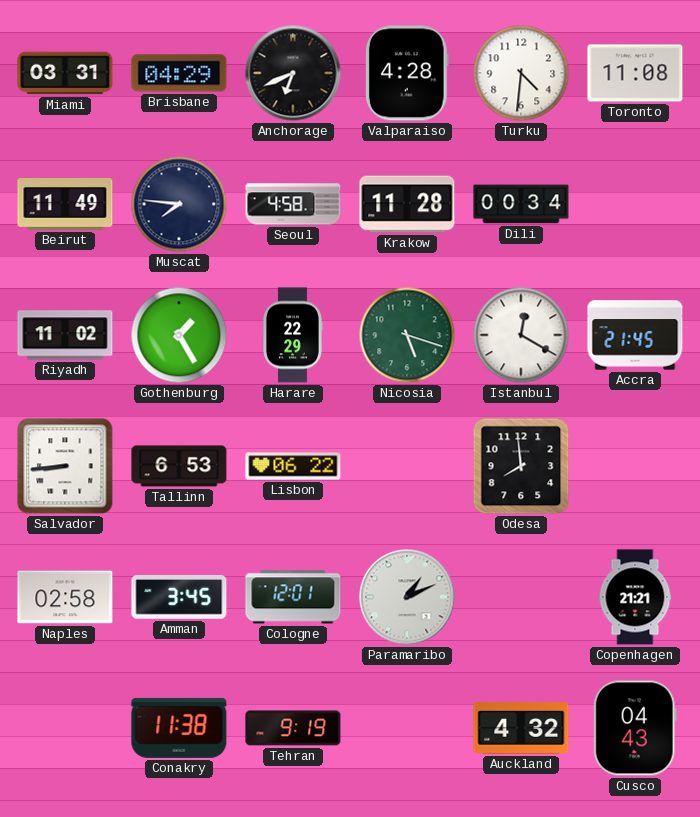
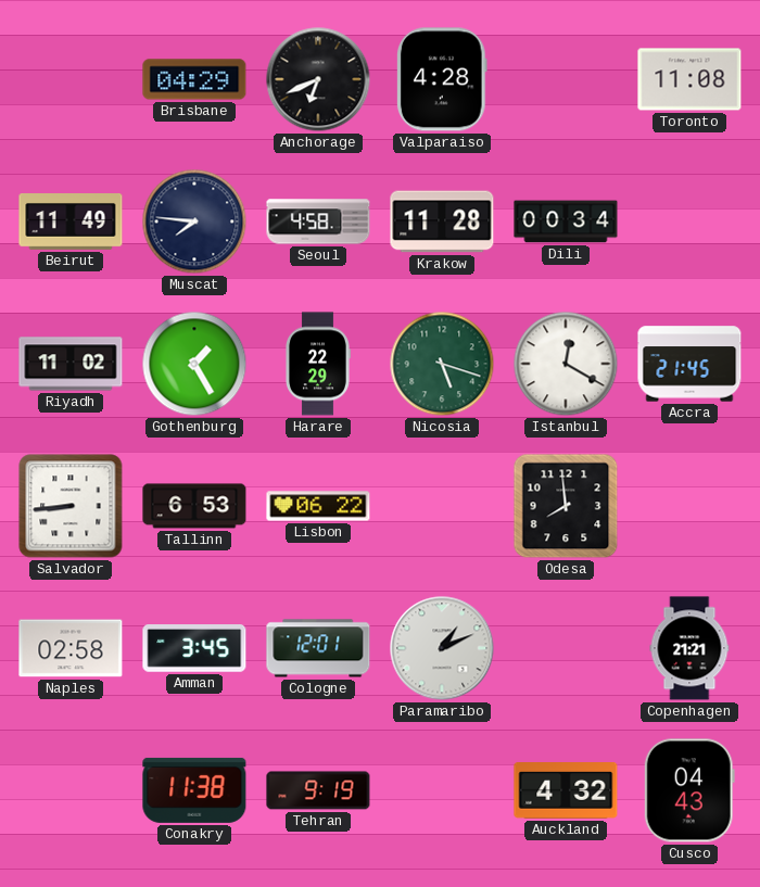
Miami: 03:31 -> none (65, 73)
Turku: 4:31 -> none (521, 73)
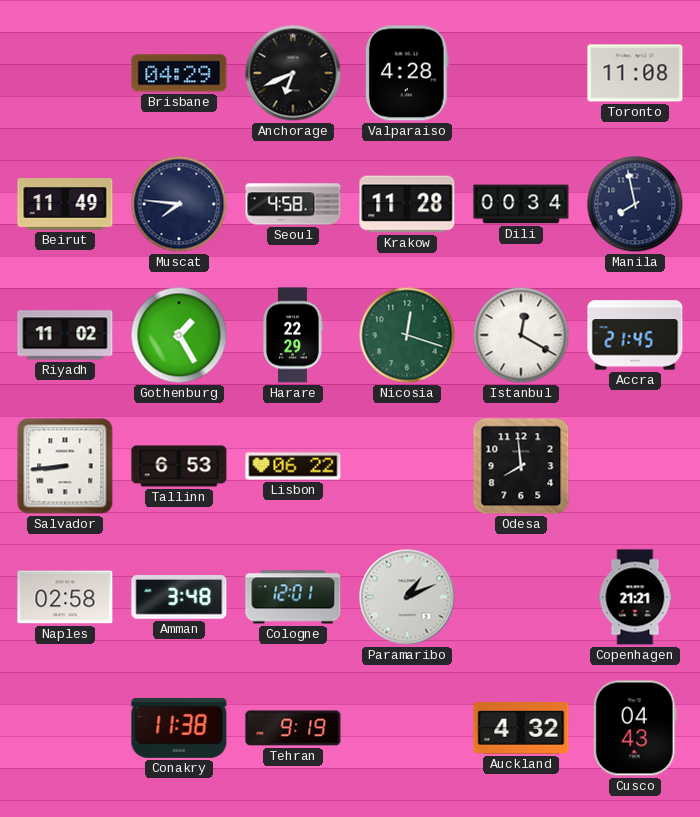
Manila: none -> 7:58 (635, 204)
Nicosia: 5:18 -> 12:18 (407, 335)
Amman: 3:45 -> 3:48 (179, 598)
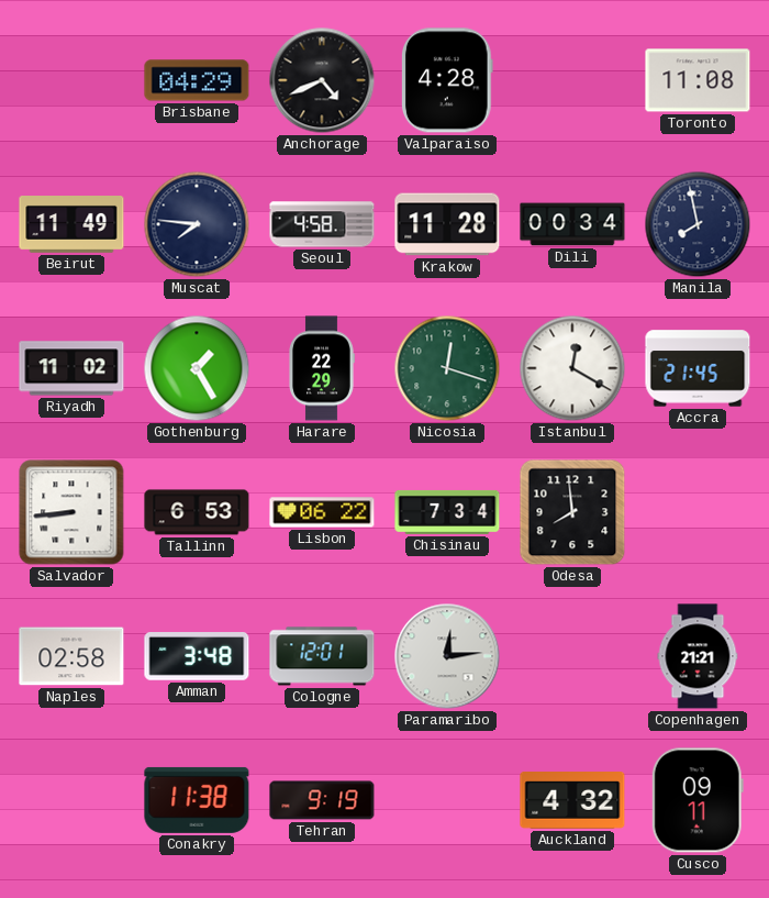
Anchorage: 6:41 -> 4:41 (322, 80)
Chisinau: none -> 7:34 (447, 512)
Paramaribo: 1:11 -> 12:14 (447, 656)
Cusco: 04:43 -> 09:11 (698, 800)
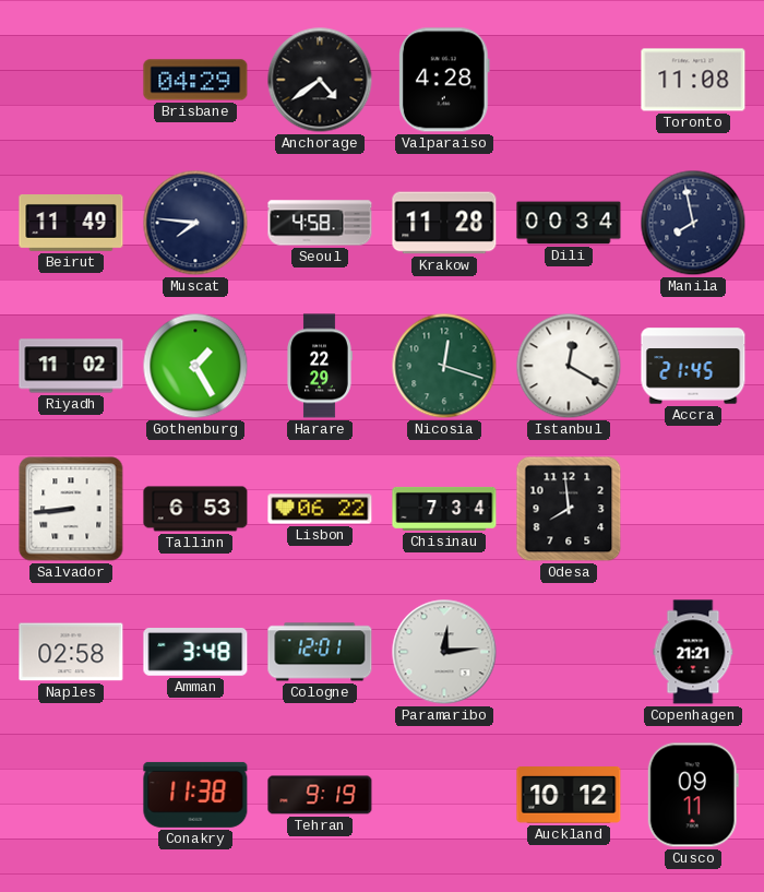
Anchorage: 4:41 -> 4:39 (320, 80)
Auckland: 4:32 -> 10:12 (569, 796)
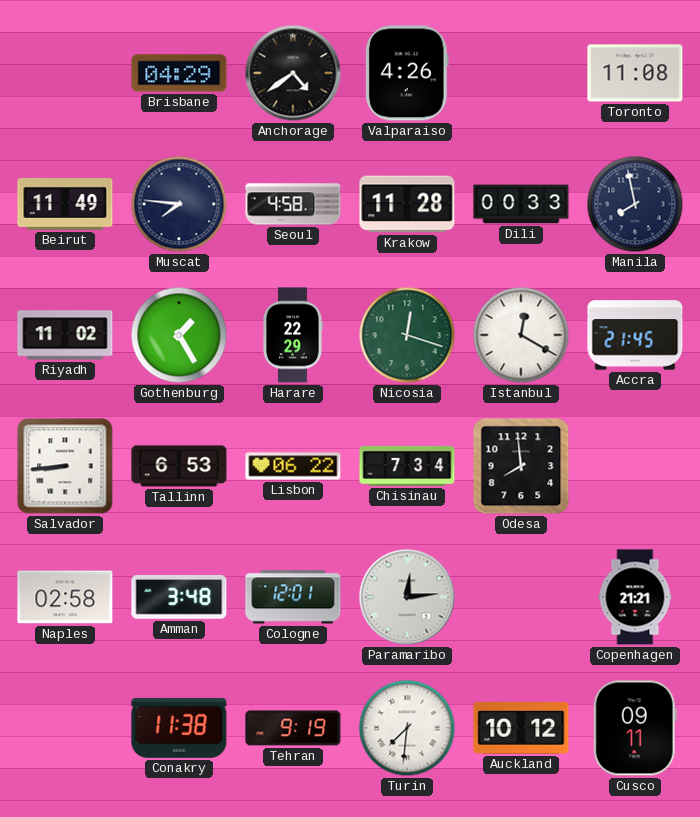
Valparaiso: 4:28 -> 4:26 (407, 73)
Dili: 00:34 -> 00:33 (521, 204)
Turin: none -> 7:31 (407, 728)
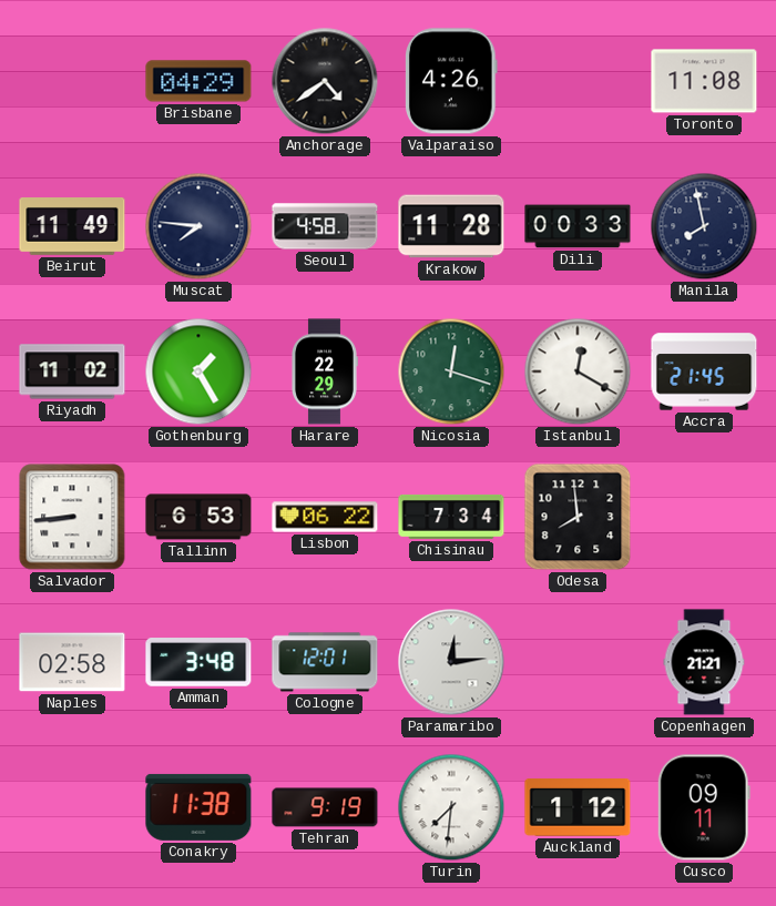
Auckland: 10:12 -> 1:12 (578, 808)
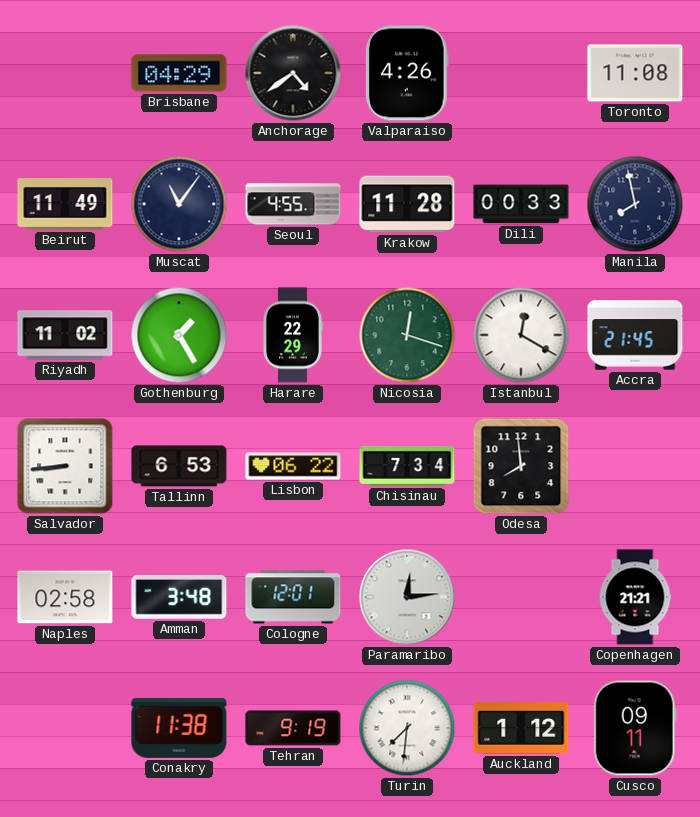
Muscat: 7:46 -> 11:06 (179, 204)
Seoul: 4:58 -> 4:55 (293, 204)
